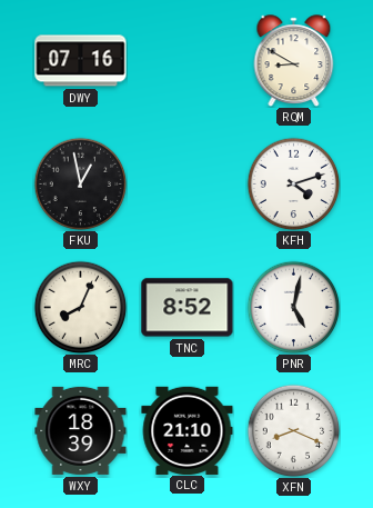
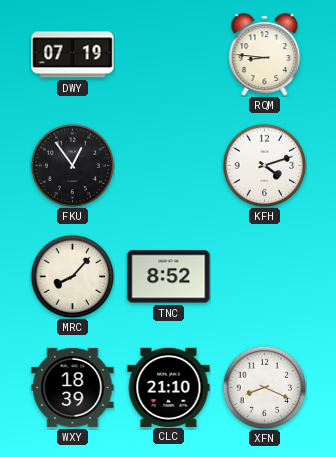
DWY: 07:16 -> 07:19 (73, 55)
RQM: 8:50 -> 8:46 (265, 55)
FKU: 12:58 -> 12:54 (72, 165)
MRC: 8:04 -> 8:07 (72, 276)
PNR: 5:02 -> none (293, 307)
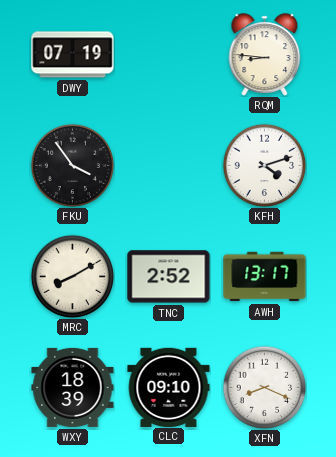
FKU: 12:54 -> 3:54 (72, 165)
MRC: 8:07 -> 8:10 (72, 276)
TNC: 8:52 -> 2:52 (169, 277)
AWH: none -> 13:17 (265, 277)
CLC: 21:10 -> 09:10 (169, 387)
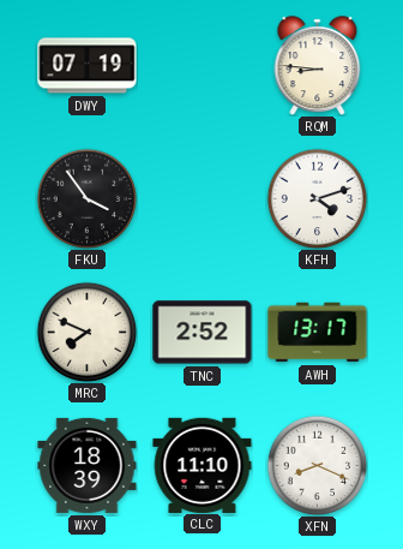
MRC: 8:10 -> 7:49 (86, 332)
CLC: 09:10 -> 11:10 (203, 465)
